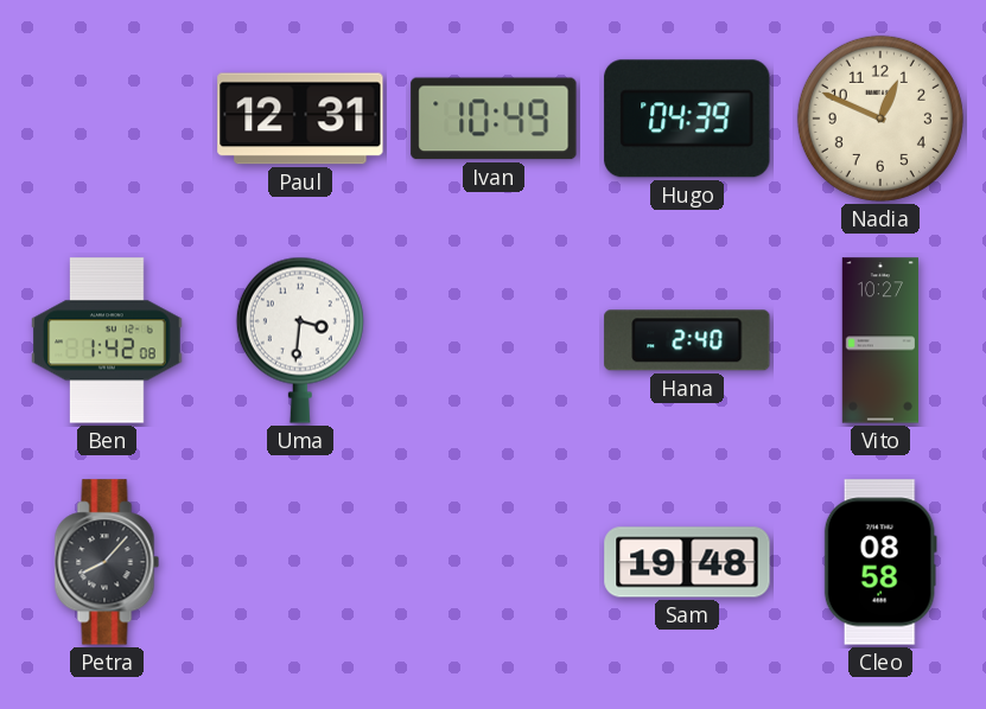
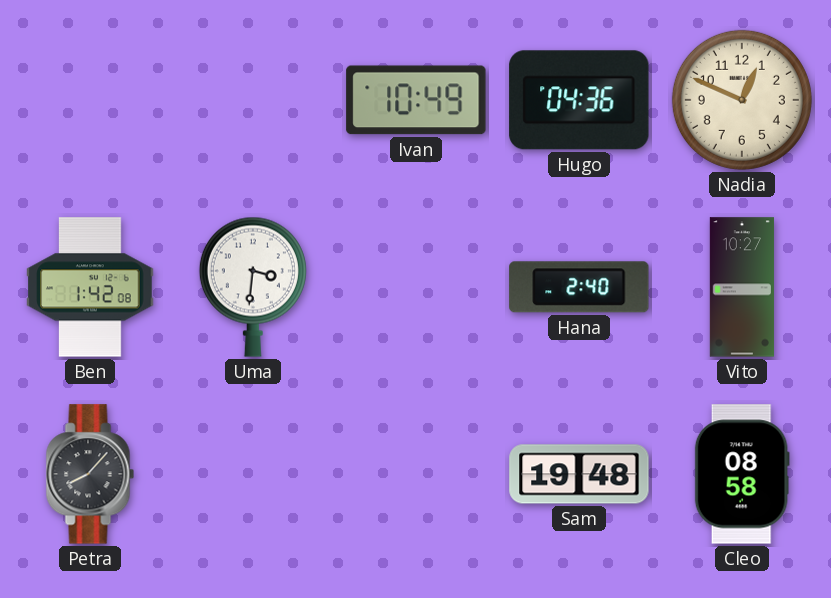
Paul: 12:31 -> none (300, 119)
Hugo: 04:39 -> 04:36 (579, 100)
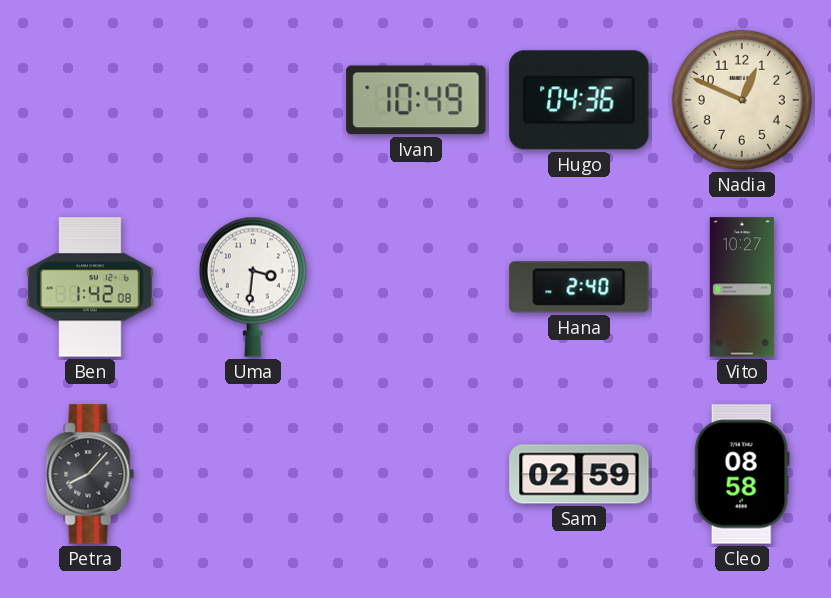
Sam: 19:48 -> 02:59 (579, 474)
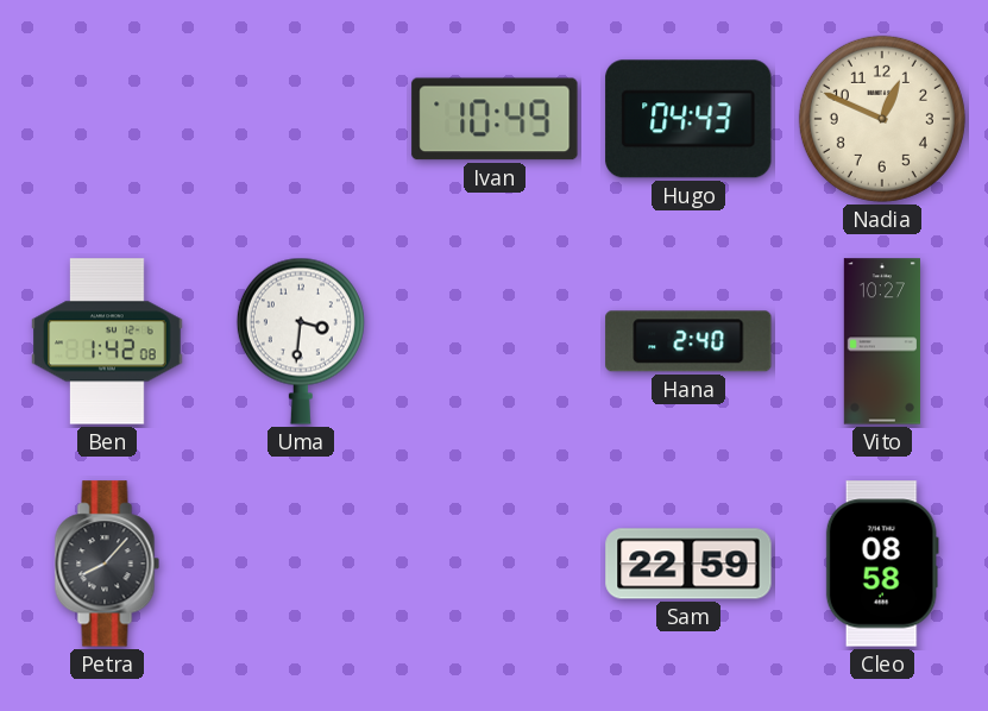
Hugo: 04:36 -> 04:43 (688, 119)
Sam: 02:59 -> 22:59 (688, 564)
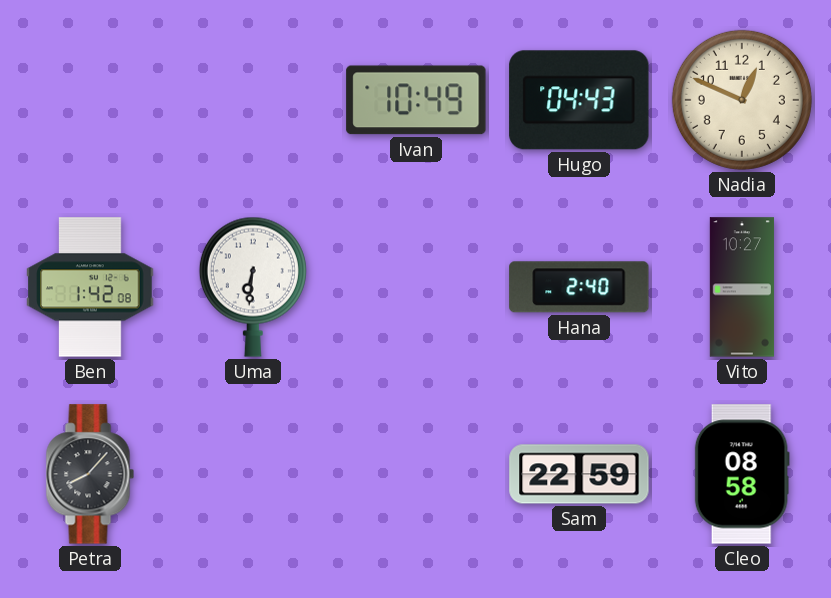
Uma: 3:31 -> 6:31 (253, 287)
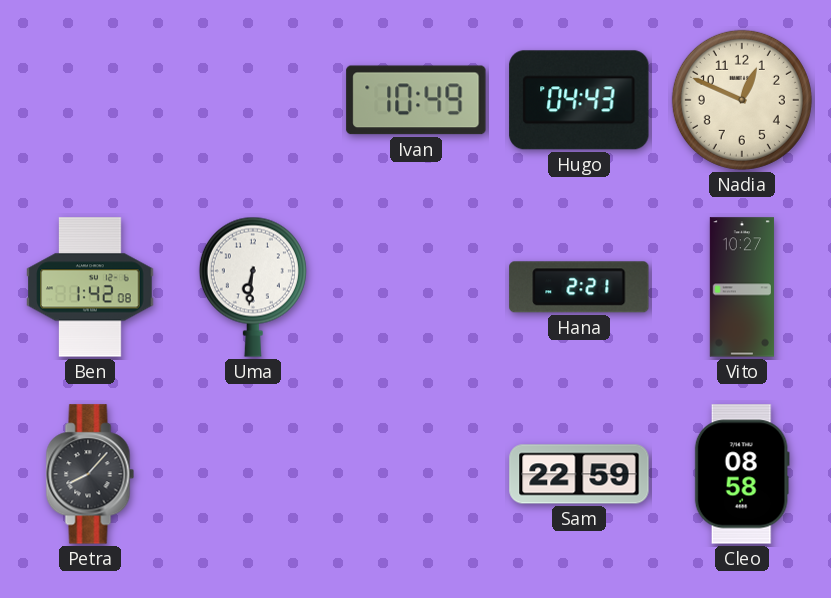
Hana: 2:40 -> 2:21 (579, 287)
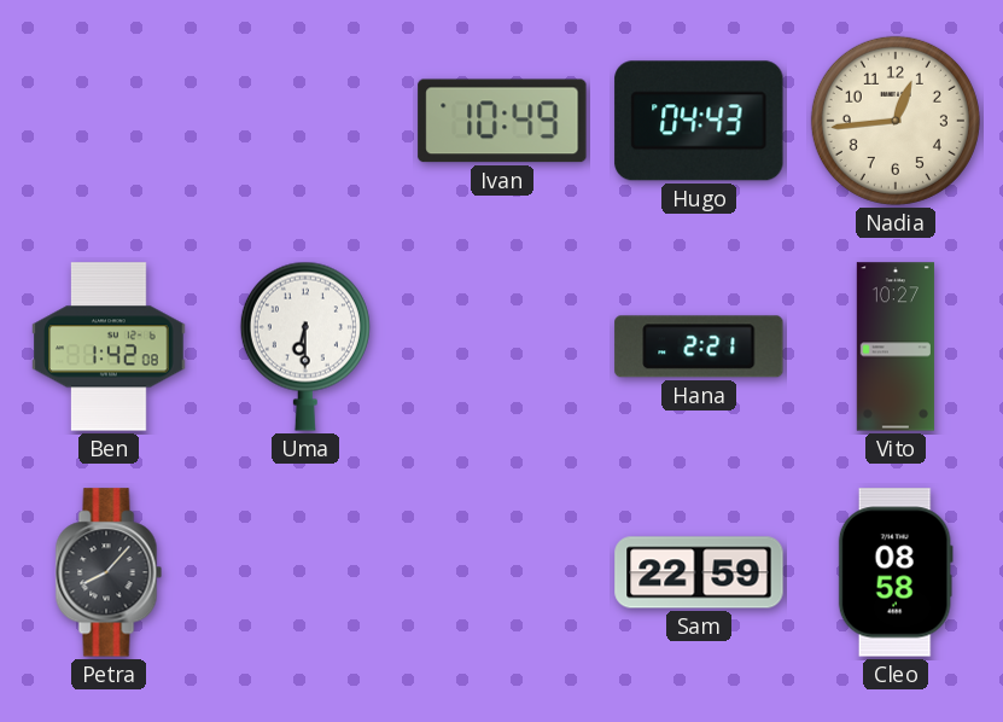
Nadia: 12:49 -> 12:44 (896, 121)
Uma: 6:31 -> 6:30 (305, 347)
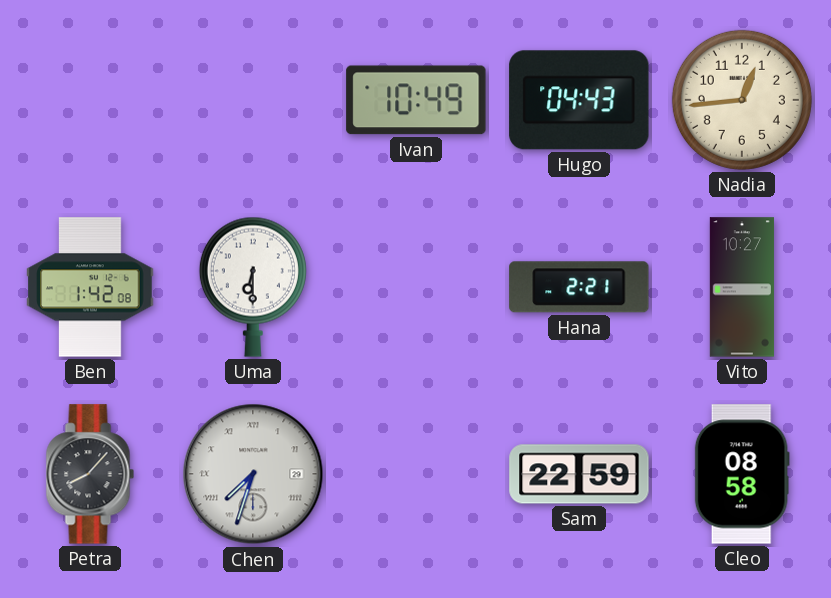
Chen: none -> 7:33 (253, 474)
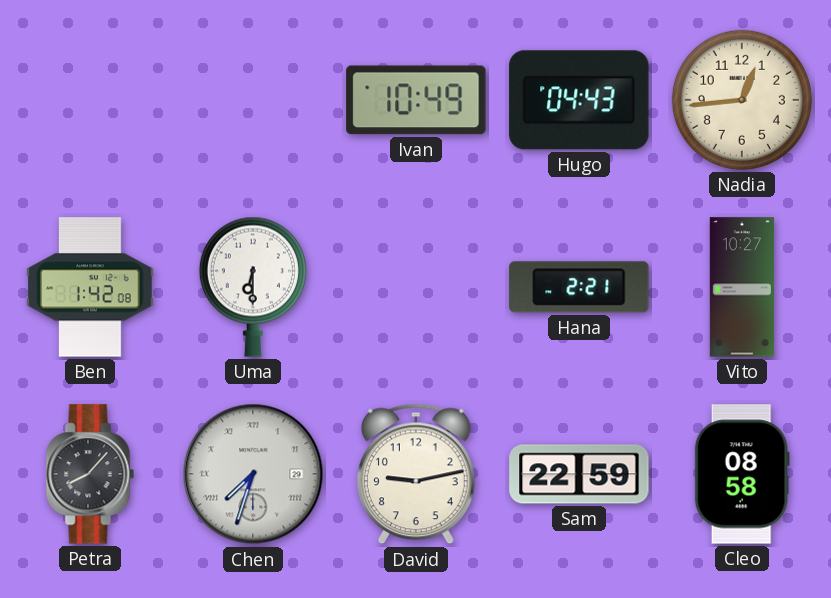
David: none -> 9:13 (416, 474)
